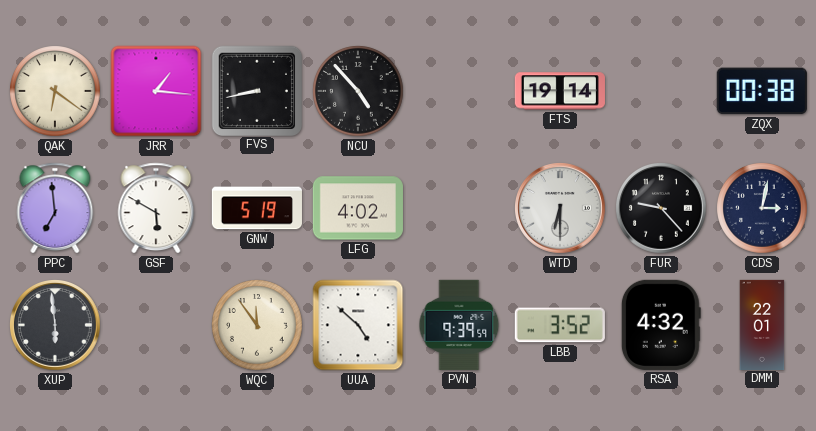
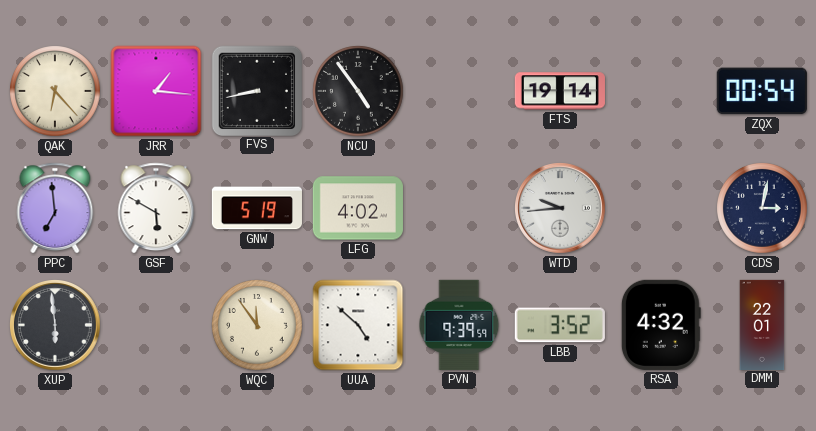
QAK: 6:21 -> 6:23 (55, 91)
NCU: 4:53 -> 4:54 (358, 91)
ZQX: 00:38 -> 00:54 (762, 91)
WTD: 6:30 -> 9:44 (560, 208)
FUR: 9:23 -> none (661, 208)
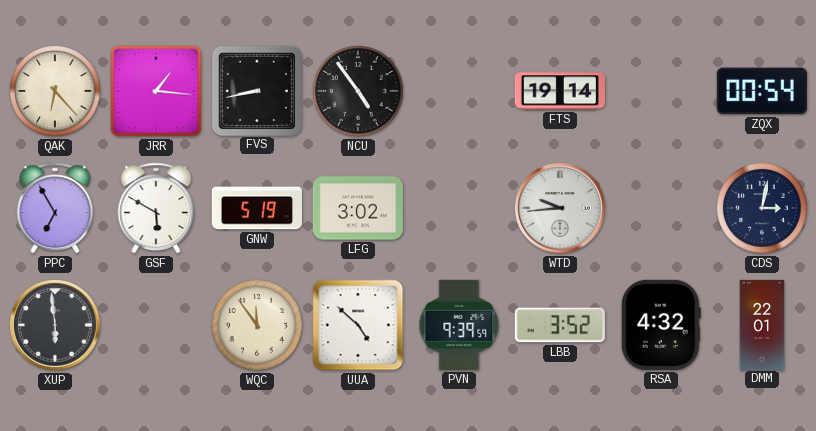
PPC: 6:59 -> 6:55 (55, 208)
LFG: 4:02 -> 3:02 (358, 208)
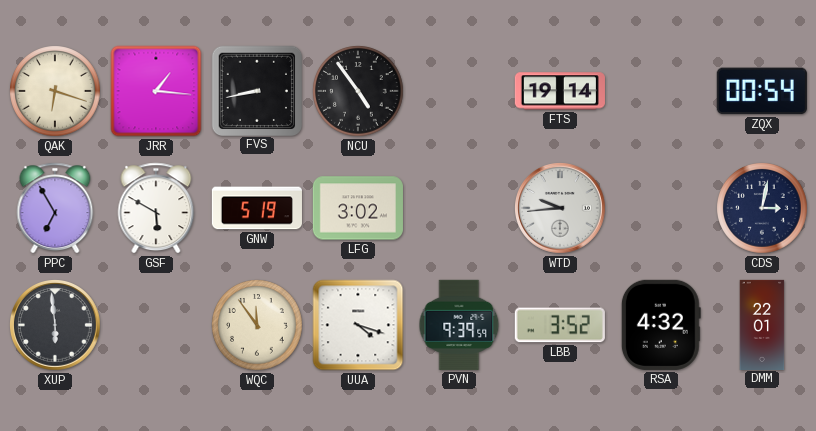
QAK: 6:23 -> 6:18 (55, 91)
UUA: 4:52 -> 4:18 (358, 325)
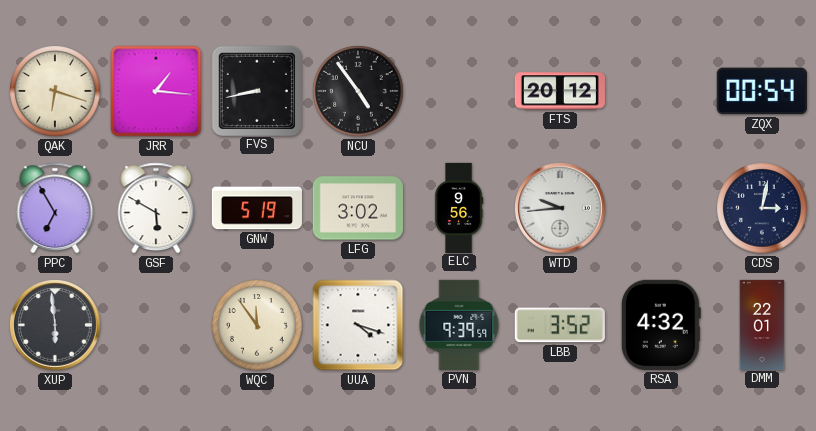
FTS: 19:14 -> 20:12 (560, 91)
ELC: none -> 9:56 (459, 207)
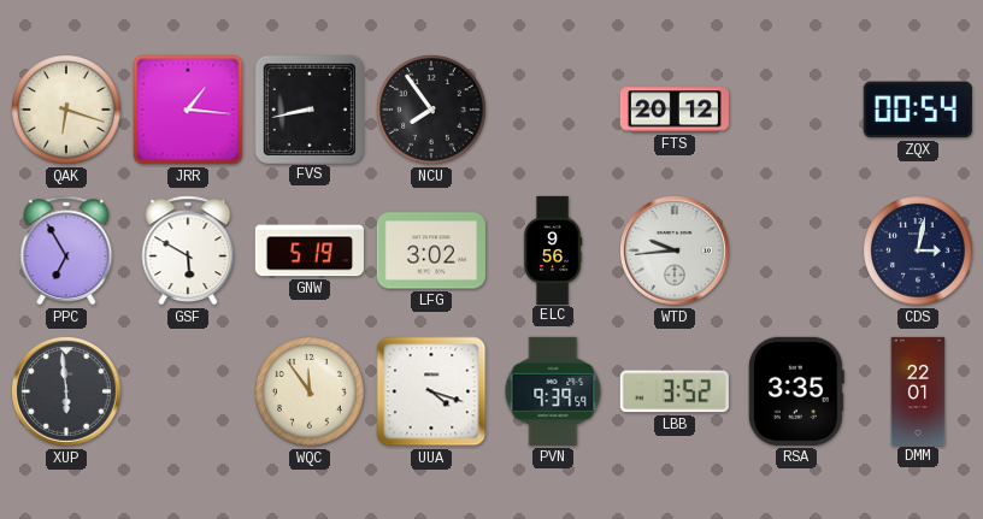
NCU: 4:54 -> 7:54 (431, 110)
RSA: 4:32 -> 3:35 (796, 391)
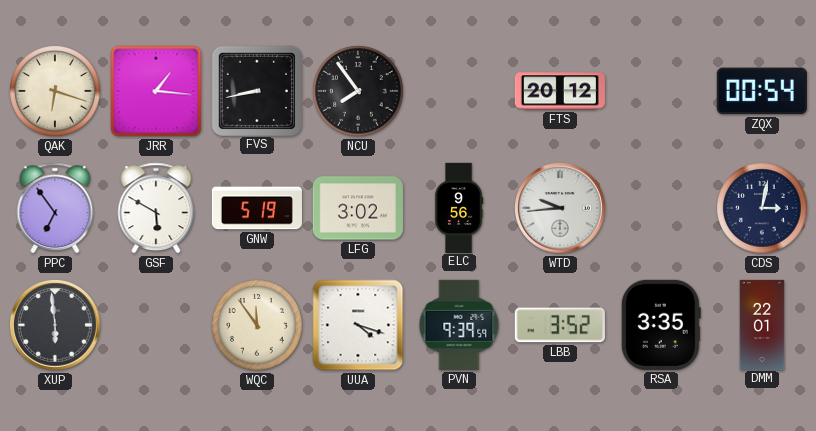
PPC: 6:55 -> 6:54 (55, 208)
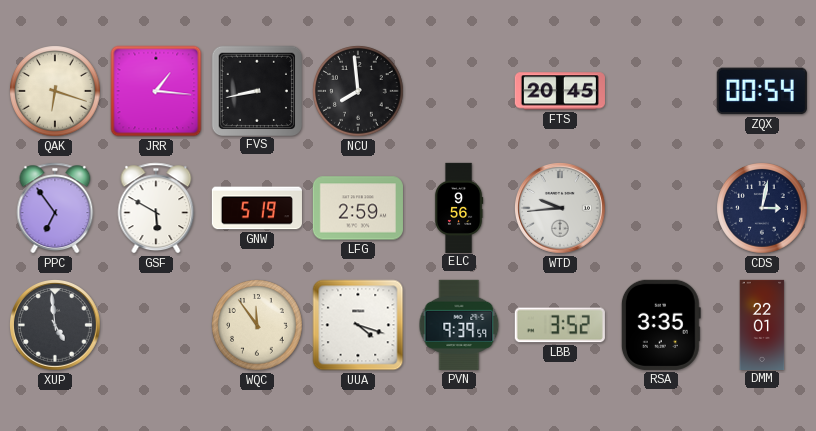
NCU: 7:54 -> 7:59 (358, 91)
FTS: 20:12 -> 20:45 (560, 91)
LFG: 3:02 -> 2:59 (358, 208)
XUP: 5:59 -> 4:59 (55, 325)
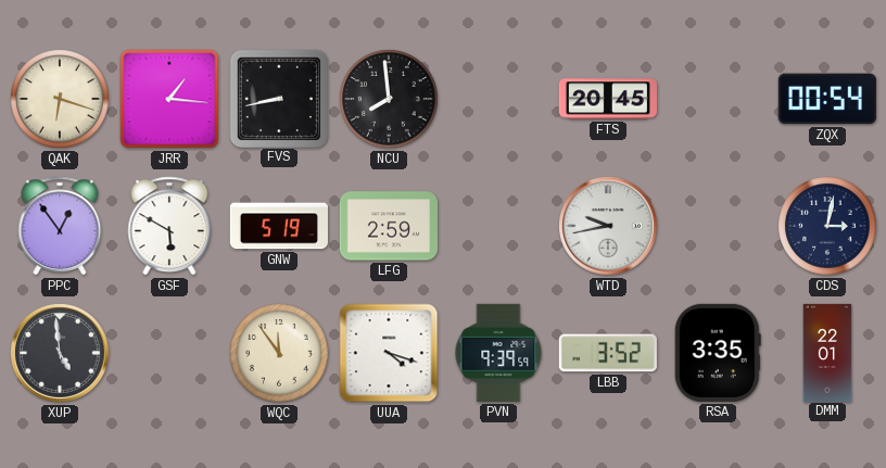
PPC: 6:54 -> 12:54 (60, 226)
ELC: 9:56 -> none (459, 207)
WTD: 9:44 -> 9:43 (608, 226)
